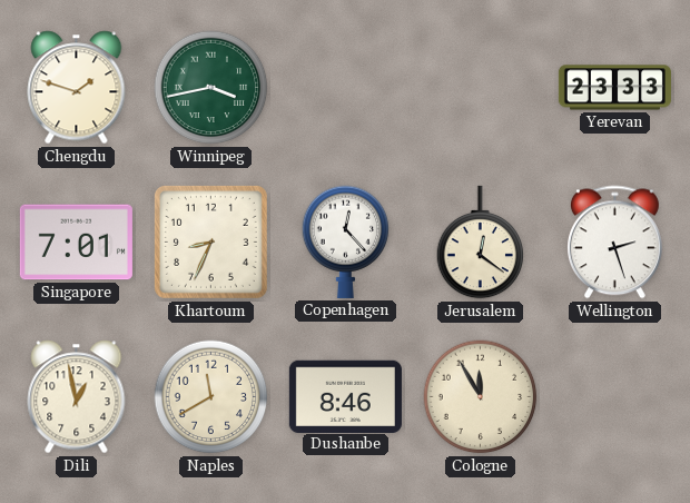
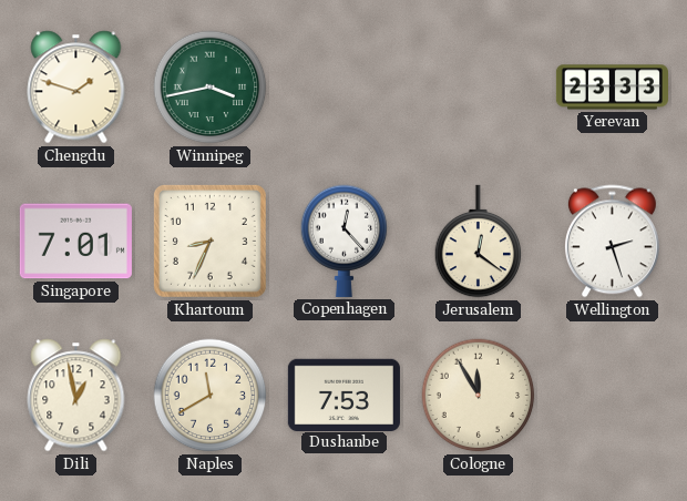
Dushanbe: 8:46 -> 7:53 (343, 395)
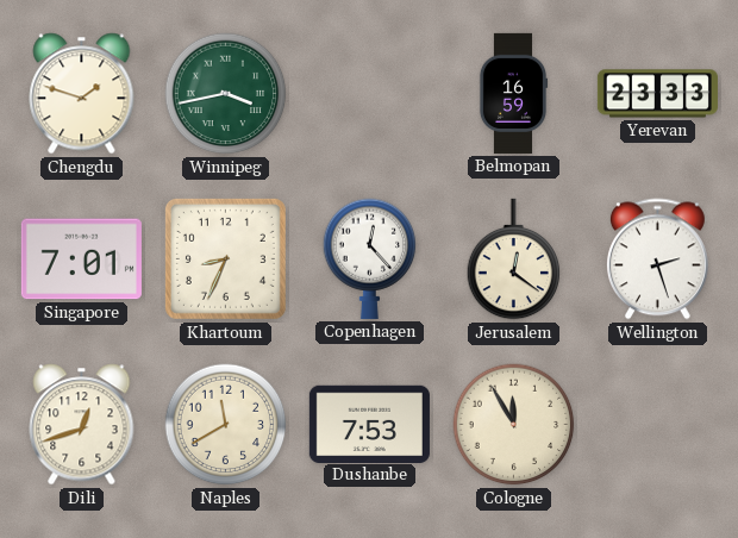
Belmopan: none -> 16:59 (513, 93)
Dili: 12:58 -> 12:42 (82, 425)
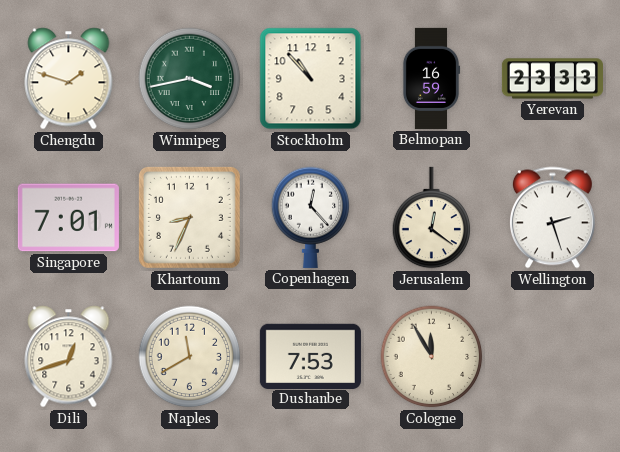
Stockholm: none -> 10:53 (311, 79)
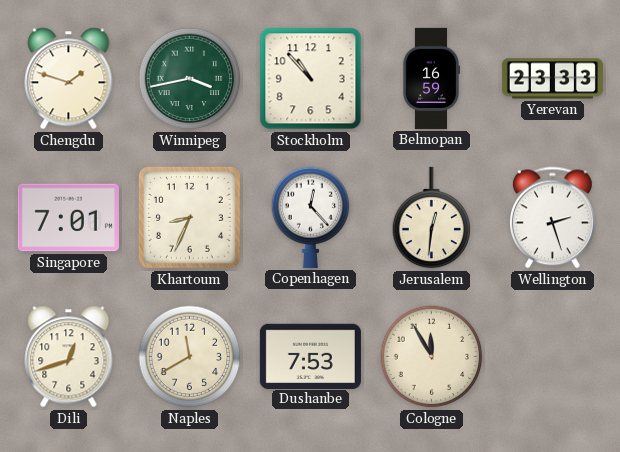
Jerusalem: 12:21 -> 12:31 (432, 218)
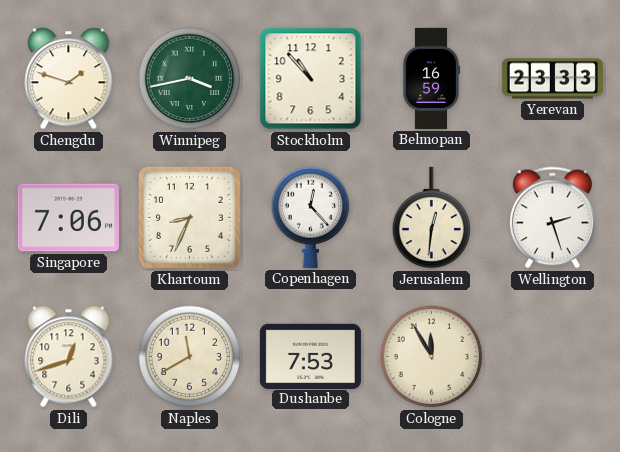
Singapore: 7:01 -> 7:06 (68, 218)
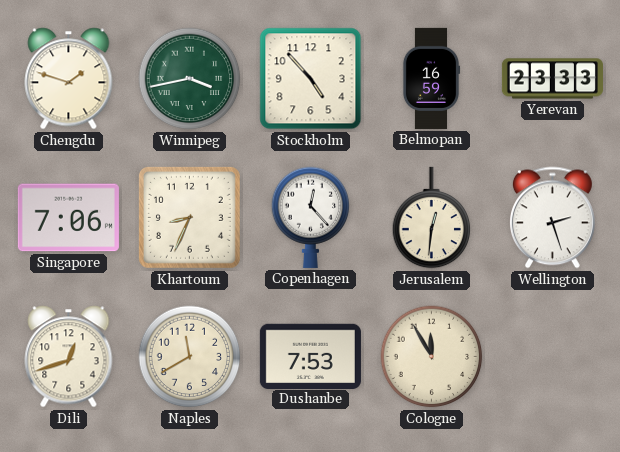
Stockholm: 10:53 -> 4:53 (311, 79)
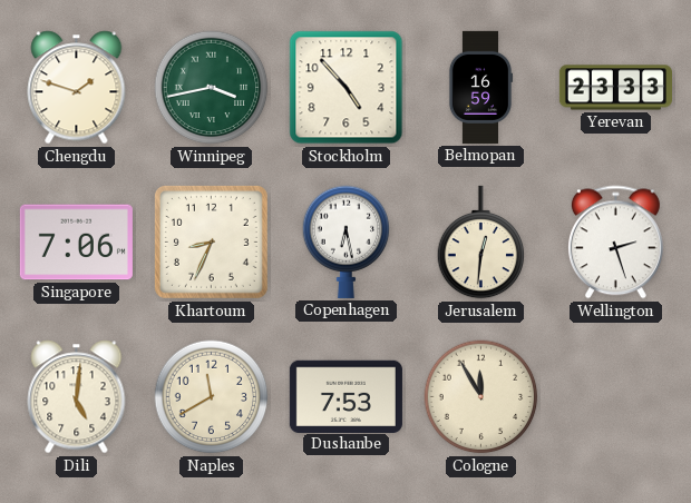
Copenhagen: 12:23 -> 6:28 (347, 241)
Dili: 12:42 -> 5:01 (77, 397)
